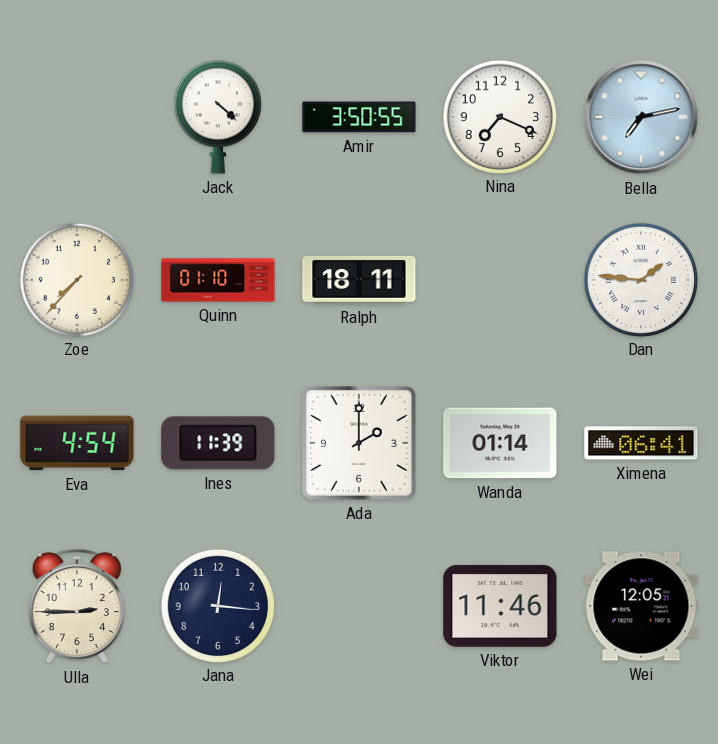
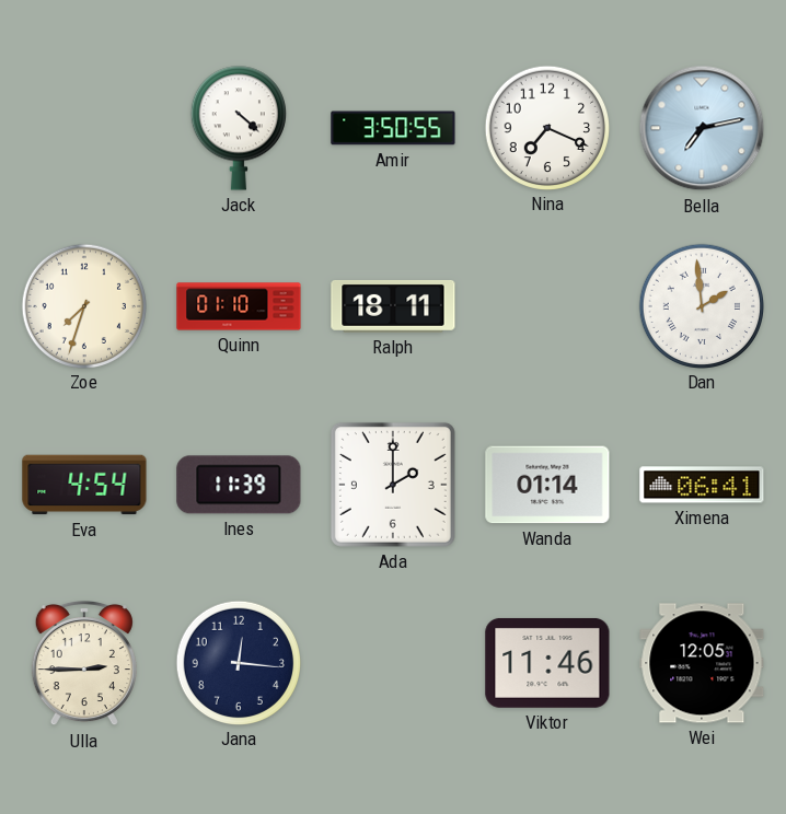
Zoe: 7:37 -> 7:33 (83, 305)
Dan: 1:46 -> 1:59 (701, 305)
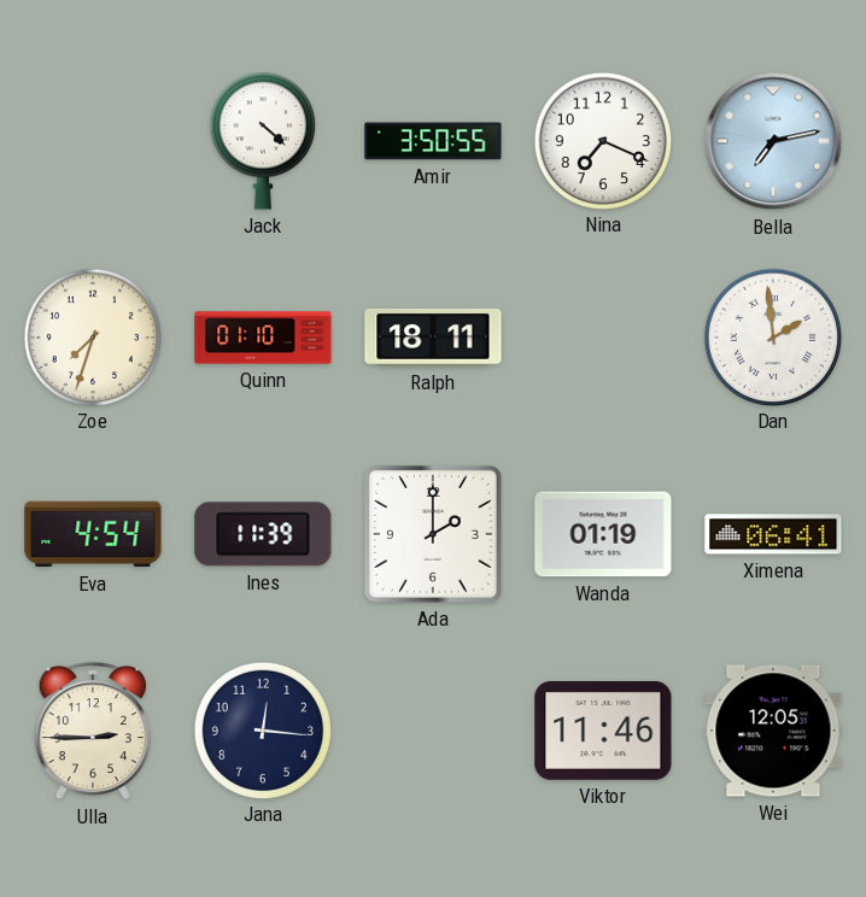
Wanda: 01:14 -> 01:19 (603, 534)
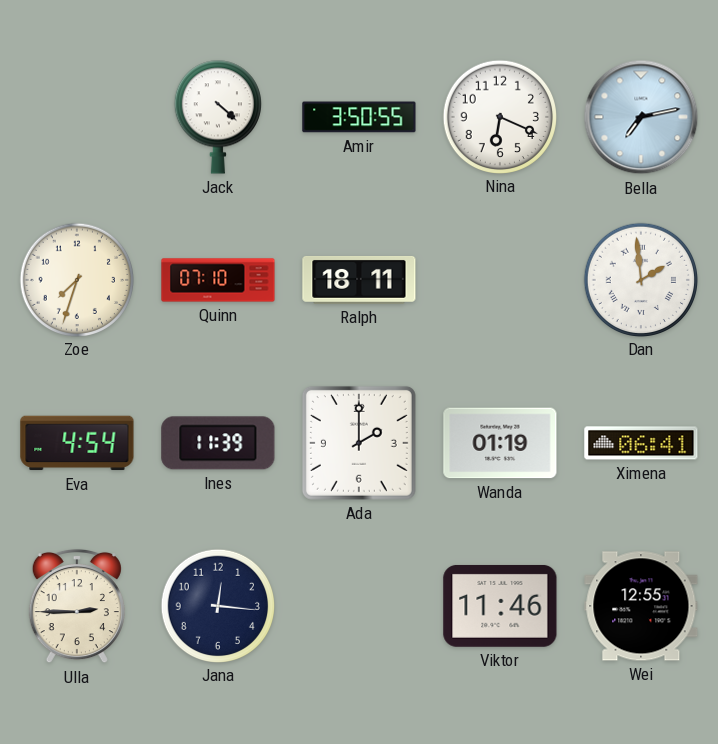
Nina: 7:19 -> 6:19 (499, 116)
Quinn: 01:10 -> 07:10 (218, 280)
Wei: 12:05 -> 12:55 (641, 606)
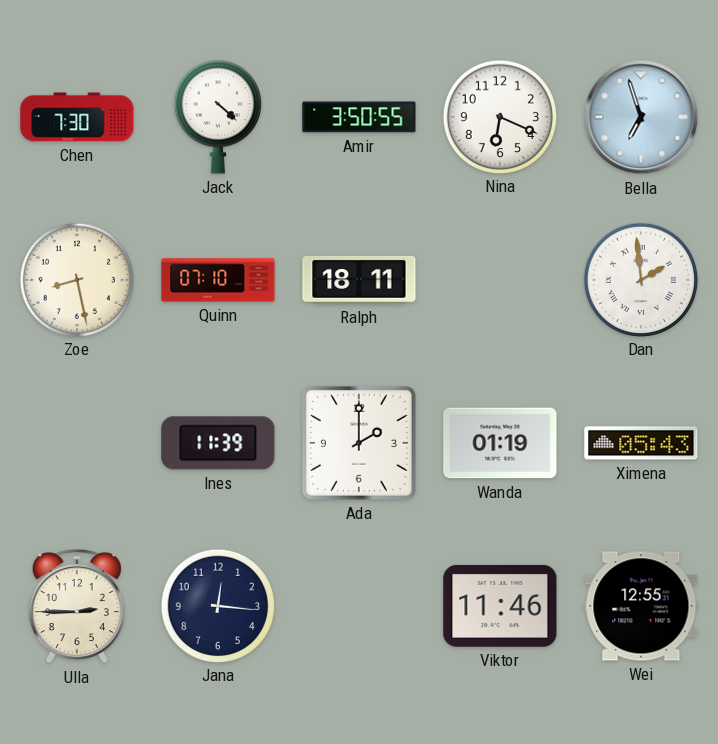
Chen: none -> 7:30 (77, 117)
Bella: 7:13 -> 6:57 (641, 117)
Zoe: 7:33 -> 8:28 (76, 279)
Eva: 4:54 -> none (77, 443)
Ximena: 06:41 -> 05:43 (641, 443)
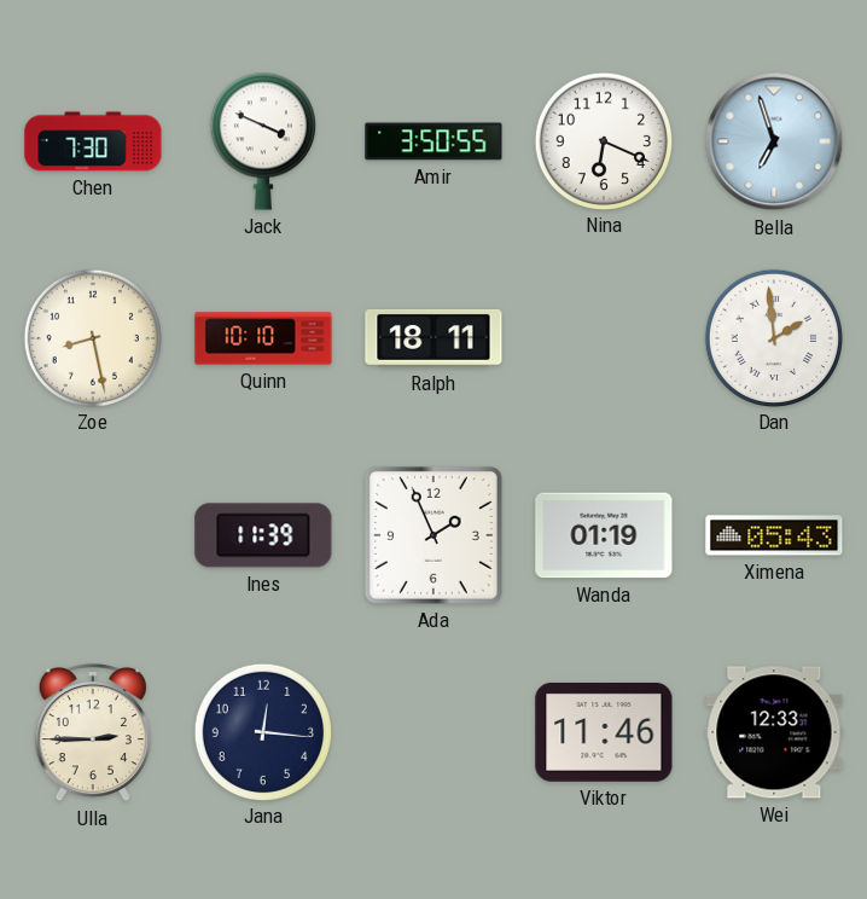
Jack: 4:22 -> 3:49 (263, 141)
Quinn: 07:10 -> 10:10 (263, 338)
Ada: 2:00 -> 1:56 (433, 535)
Wei: 12:55 -> 12:33 (774, 732)
